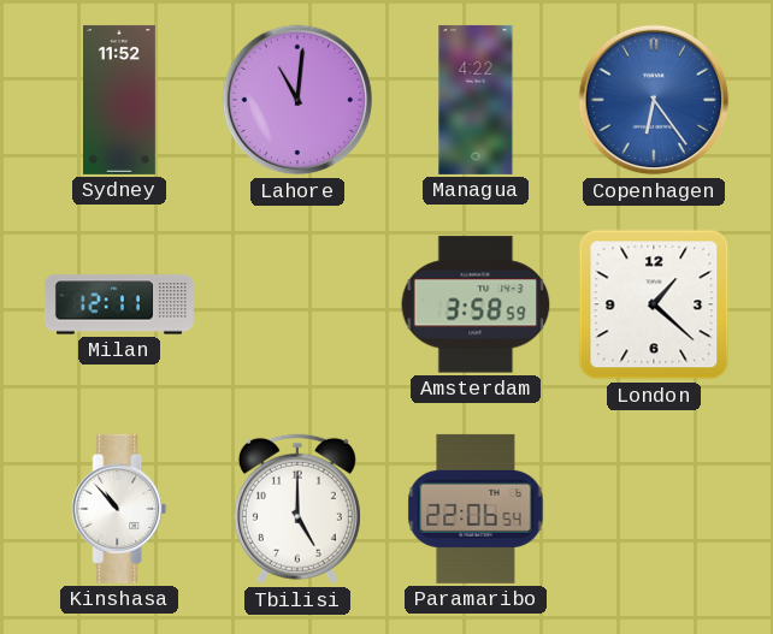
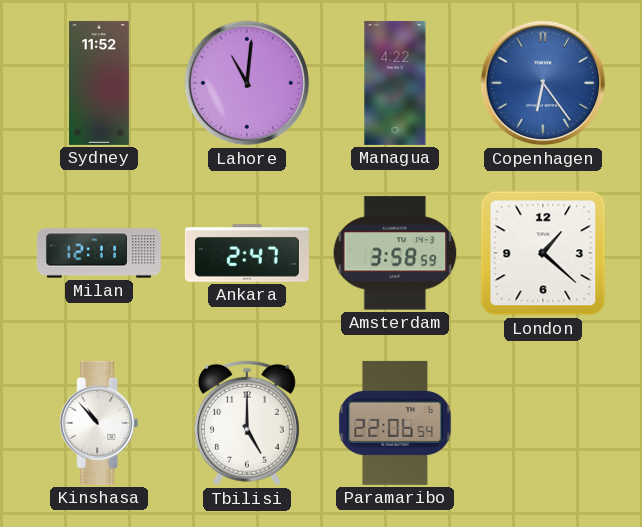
Ankara: none -> 2:47 (247, 253)
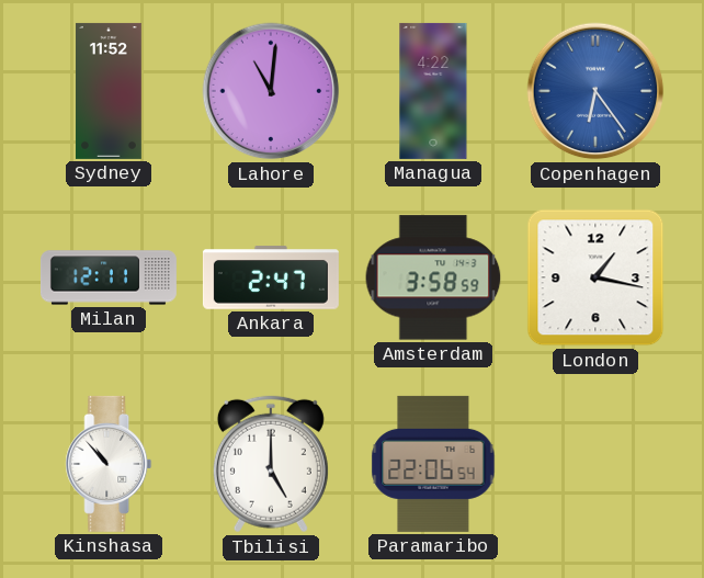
London: 1:22 -> 1:17 (595, 277)
